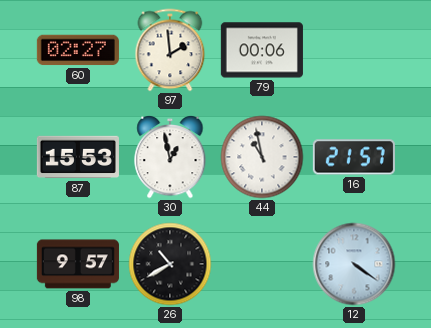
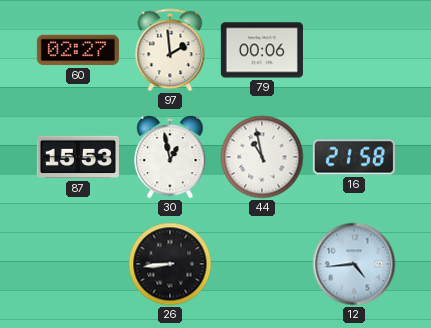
16: 21:57 -> 21:58 (354, 157)
98: 9:57 -> none (78, 264)
26: 10:40 -> 8:44 (170, 264)
12: 4:21 -> 4:44 (354, 264)
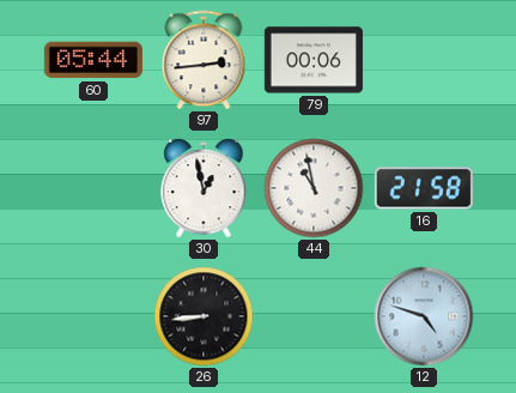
60: 02:27 -> 05:44 (93, 60)
97: 1:59 -> 2:44 (204, 60)
87: 15:53 -> none (78, 157)
12: 4:44 -> 4:48 (424, 316)
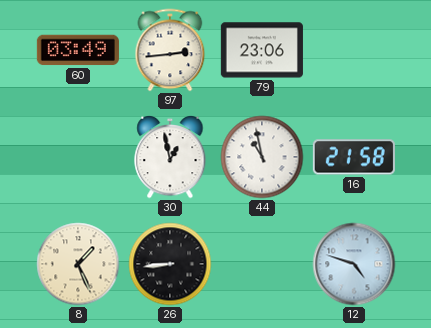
60: 05:44 -> 03:49 (78, 50)
79: 00:06 -> 23:06 (262, 50)
8: none -> 1:26 (78, 264)
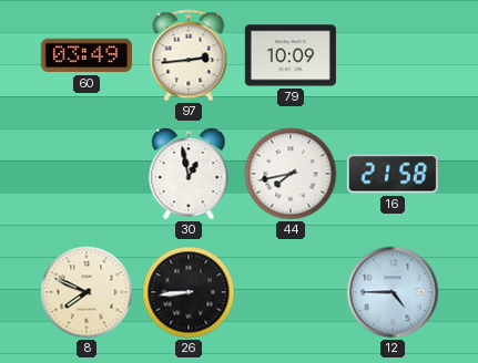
79: 23:06 -> 10:09 (291, 55)
44: 10:58 -> 7:43 (291, 174)
8: 1:26 -> 7:49 (87, 292)
12: 4:48 -> 4:45 (393, 292)
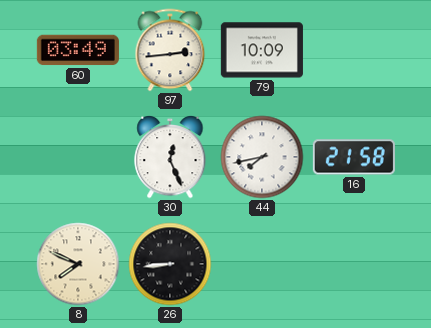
30: 12:58 -> 12:26 (170, 157)
12: 4:45 -> none (393, 292)
